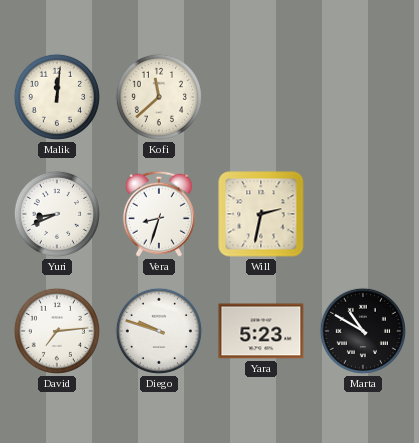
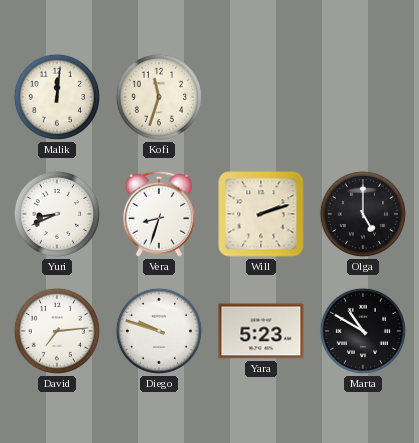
Kofi: 11:38 -> 11:33 (159, 97)
Will: 2:32 -> 2:12 (261, 214)
Olga: none -> 5:00 (363, 214)
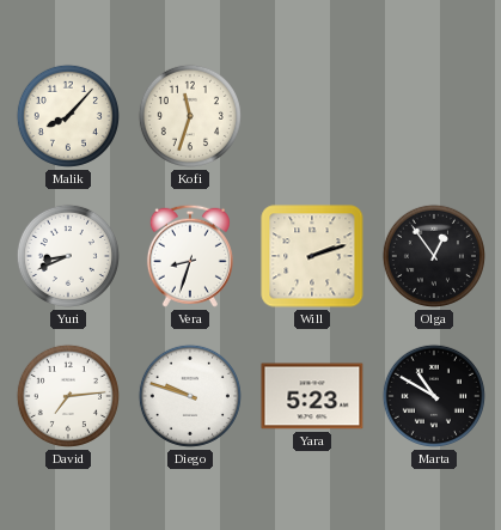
Malik: 12:01 -> 8:07 (68, 116)
Olga: 5:00 -> 12:54 (434, 256)
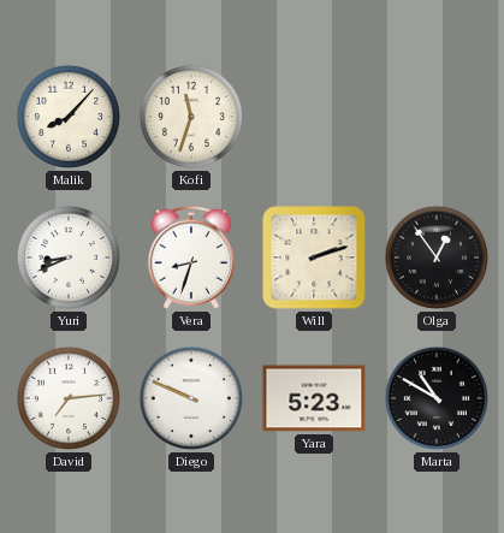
Diego: 9:48 -> 9:49 (191, 398)
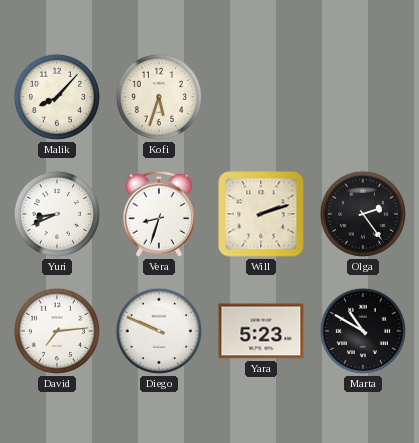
Kofi: 11:33 -> 5:33 (159, 97)
Olga: 12:54 -> 2:24 (363, 214)
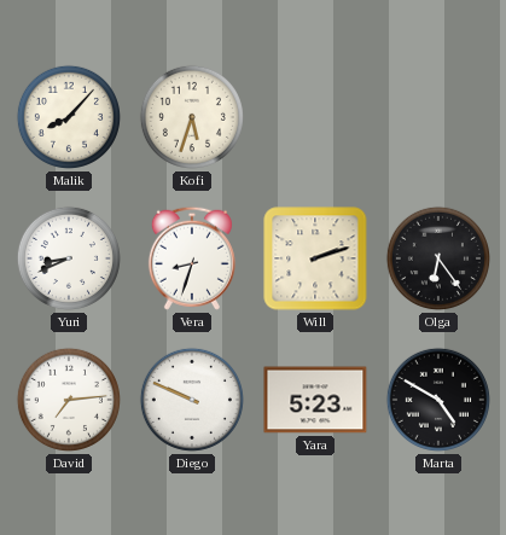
Olga: 2:24 -> 6:24 (438, 258)
Marta: 10:50 -> 4:50 (438, 400)
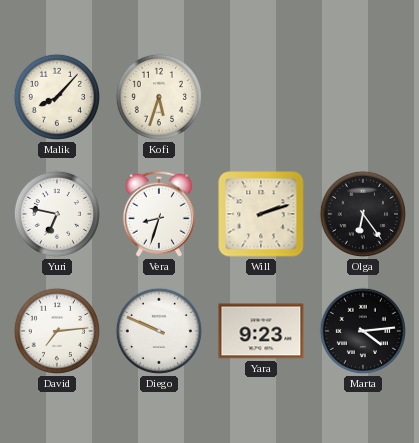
Yuri: 8:41 -> 6:47 (57, 214)
Yara: 5:23 -> 9:23 (261, 331)
Marta: 4:50 -> 4:14 (363, 331)
